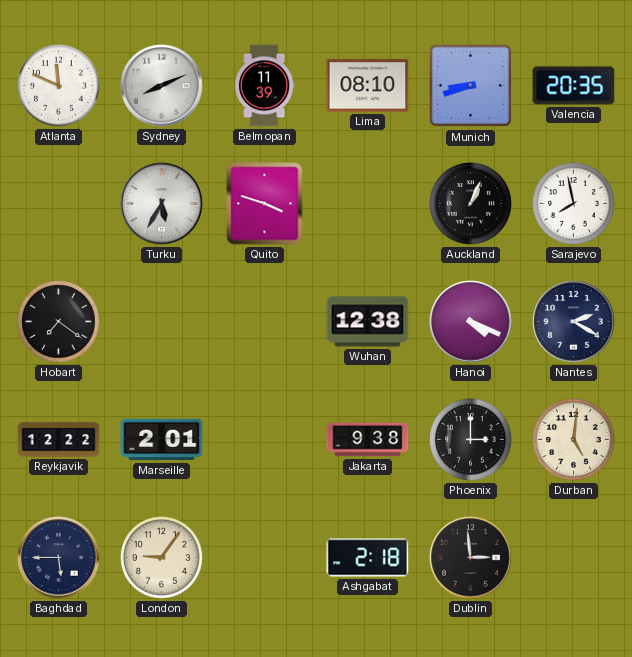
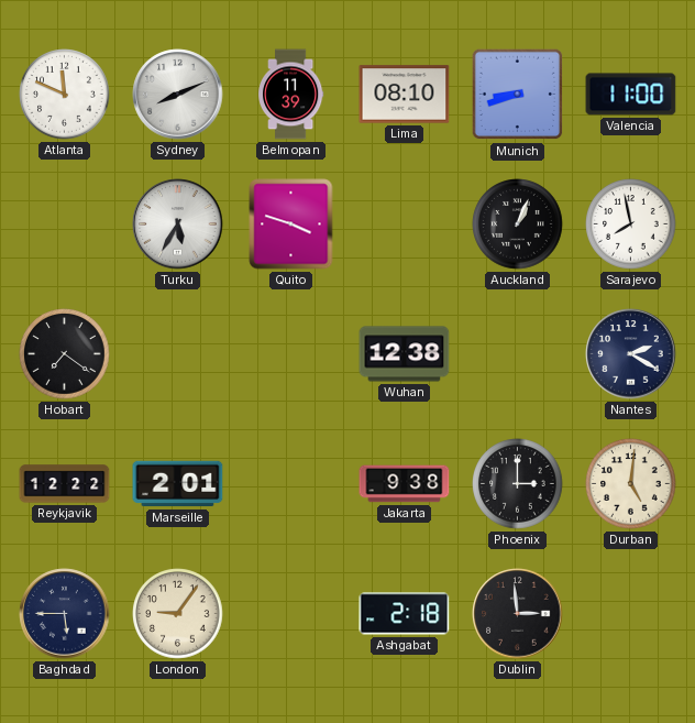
Valencia: 20:35 -> 11:00 (631, 95)
Hanoi: 4:19 -> none (471, 322)
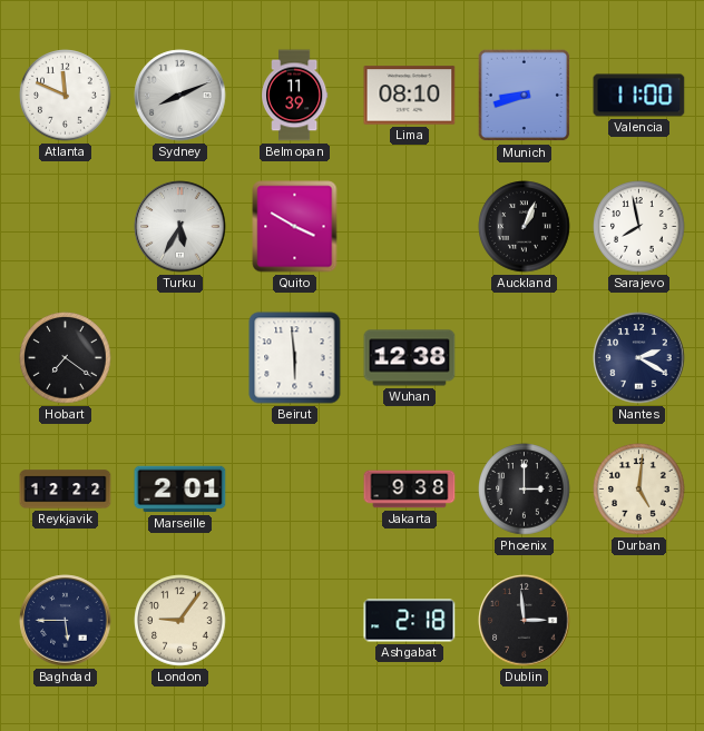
Quito: 3:48 -> 3:50 (295, 227)
Beirut: none -> 5:59 (295, 358)
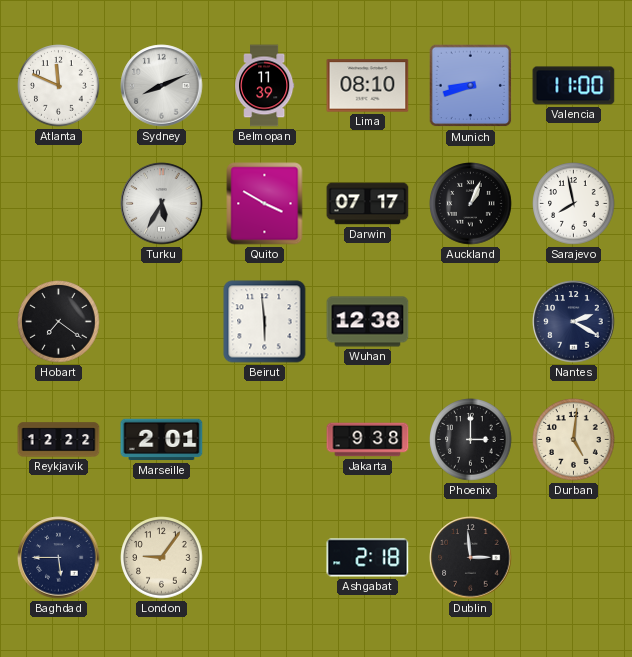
Darwin: none -> 07:17 (368, 204)
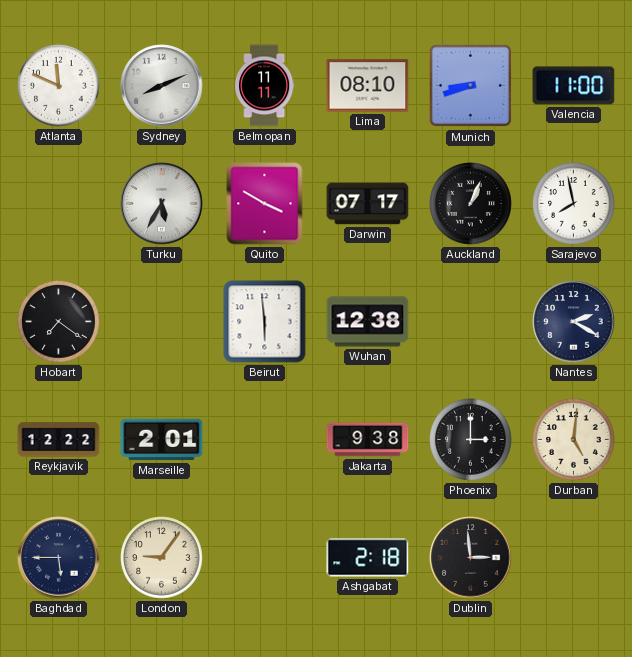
Belmopan: 11:39 -> 11:11 (265, 86)
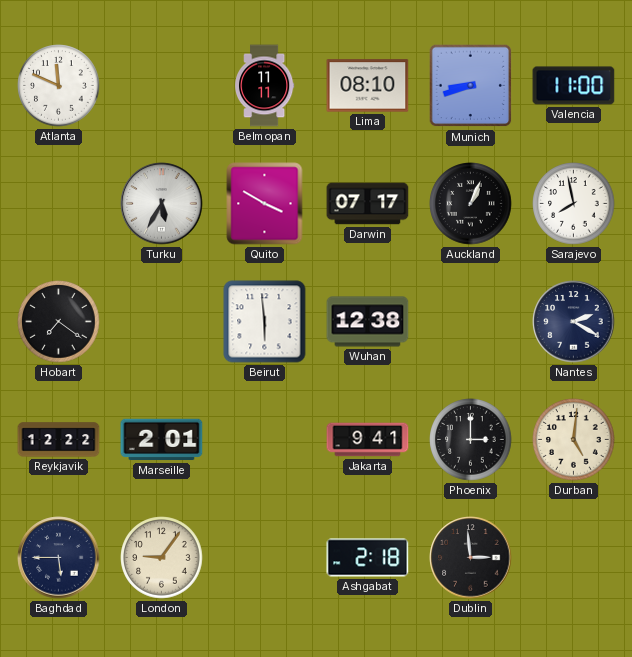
Sydney: 8:11 -> none (162, 86)
Jakarta: 9:38 -> 9:41 (368, 440)
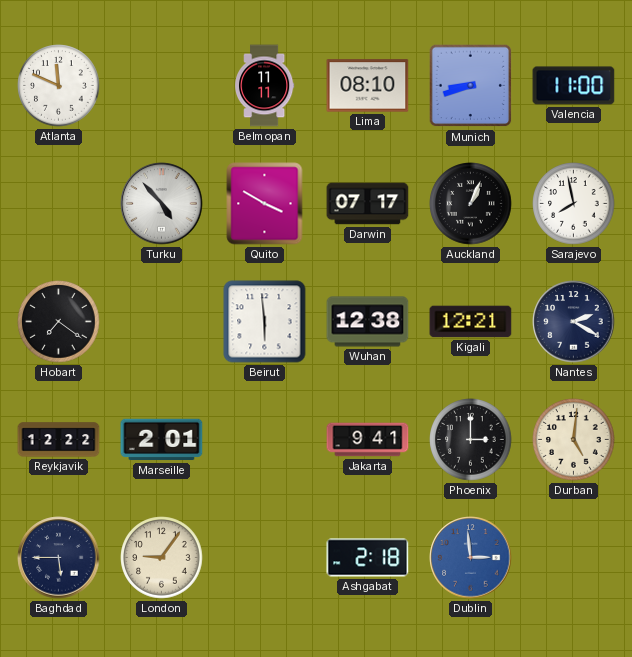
Turku: 5:35 -> 4:53 (162, 204)
Kigali: none -> 12:21 (471, 322)
Dublin dial: black -> blue (471, 558)
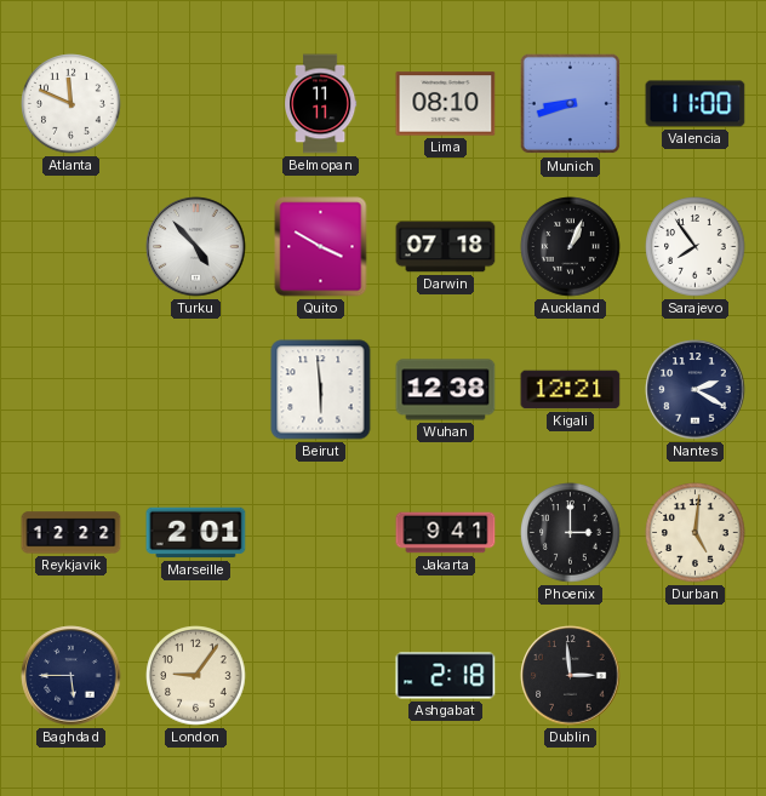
Darwin: 07:17 -> 07:18 (446, 247)
Sarajevo: 7:58 -> 7:54 (696, 247)
Hobart: 7:21 -> none (59, 322)
Dublin dial: blue -> black (571, 676)
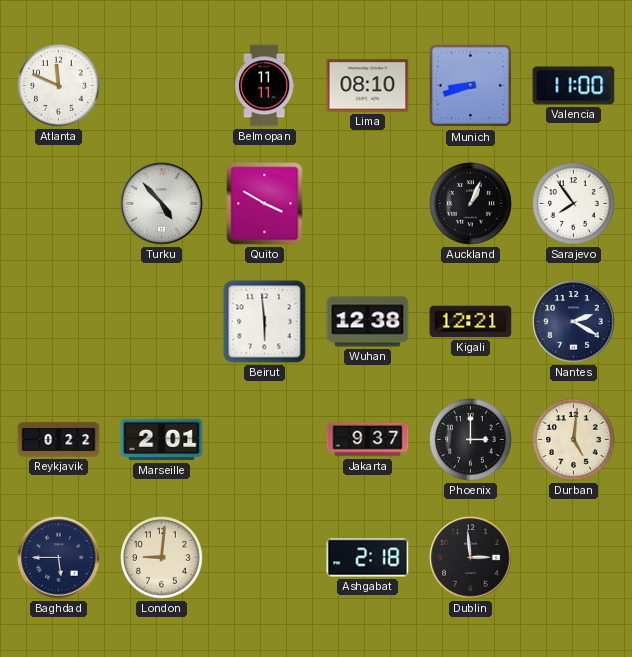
Darwin: 07:18 -> none (446, 247)
Reykjavik: 12:22 -> 0:22 (59, 440)
Jakarta: 9:41 -> 9:37 (368, 440)
London: 9:06 -> 9:01 (162, 558)
